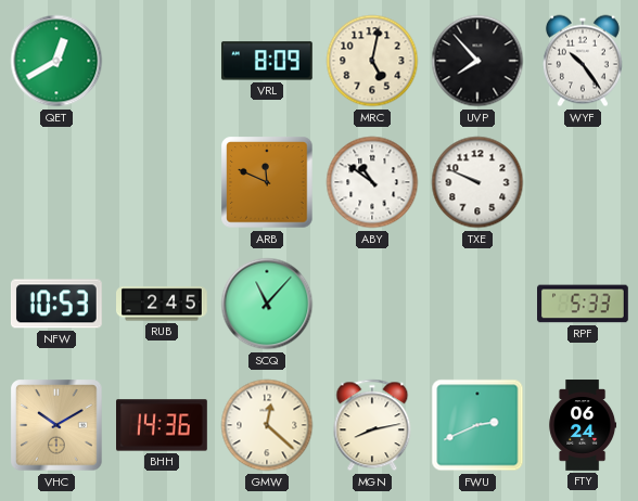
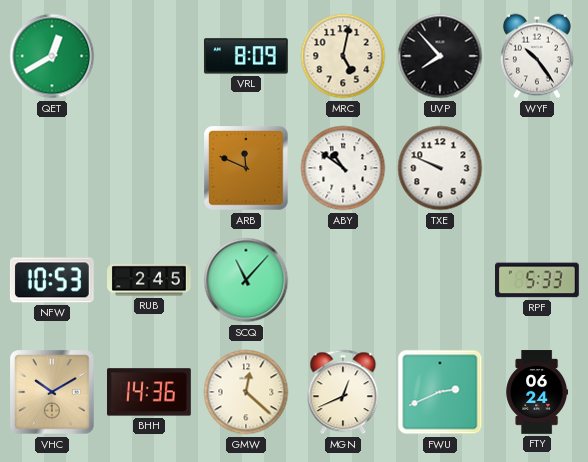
MGN: 8:13 -> 12:41 (343, 392)
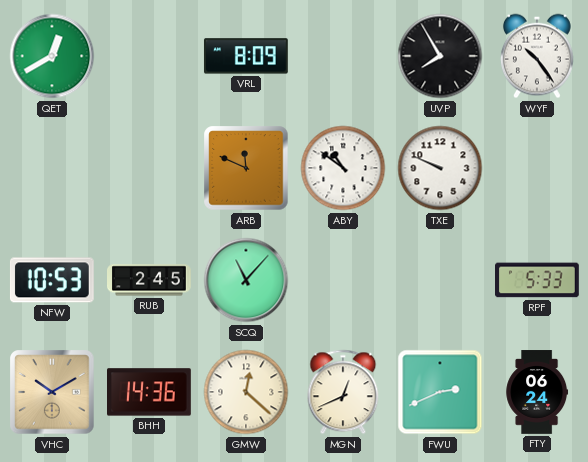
MRC: 5:02 -> none (343, 56)
UVP: 7:53 -> 7:55 (440, 56)
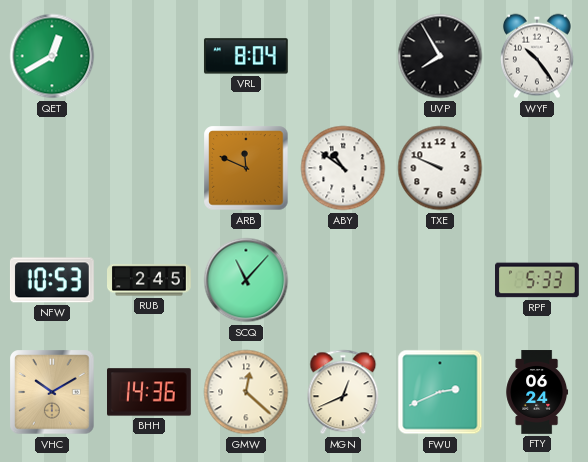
VRL: 8:09 -> 8:04 (246, 56)
